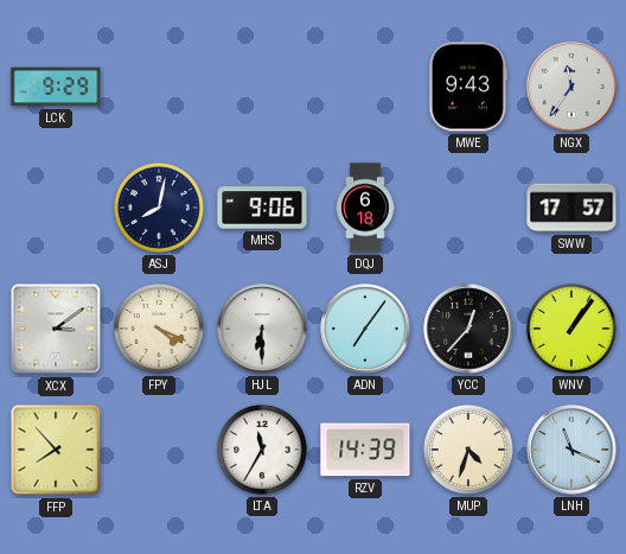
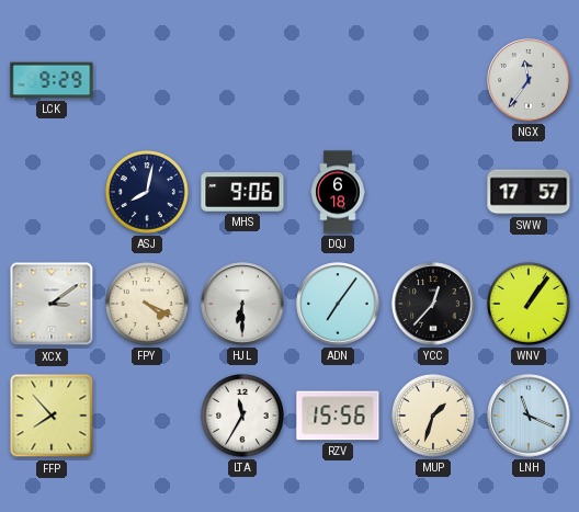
MWE: 9:43 -> none (468, 87)
RZV: 14:39 -> 15:56 (338, 416)
MUP: 4:33 -> 1:33 (433, 416)
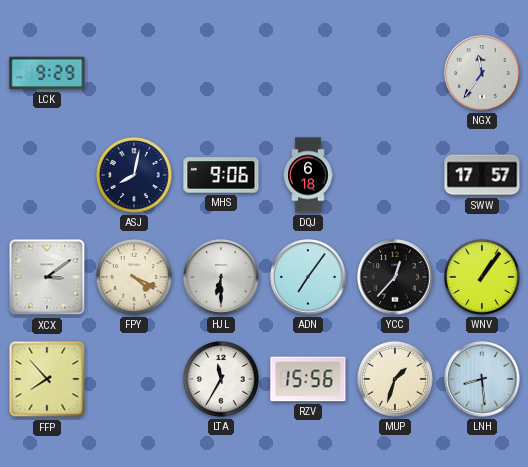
LNH: 11:19 -> 8:29 (482, 379)
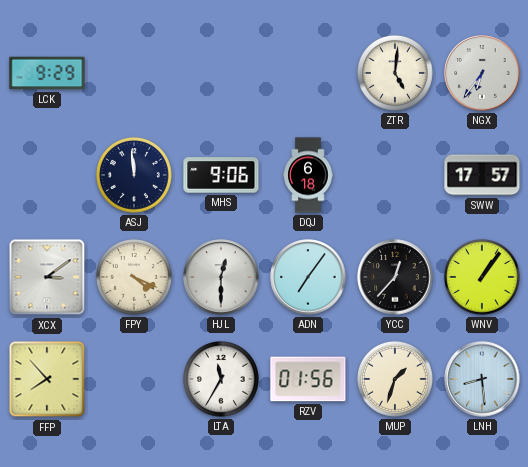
ZTR: none -> 5:01 (395, 73)
NGX: 11:36 -> 6:36 (482, 73)
ASJ: 8:02 -> 11:59 (134, 175)
HJL: 6:30 -> 12:30 (221, 277)
RZV: 15:56 -> 01:56 (308, 379)
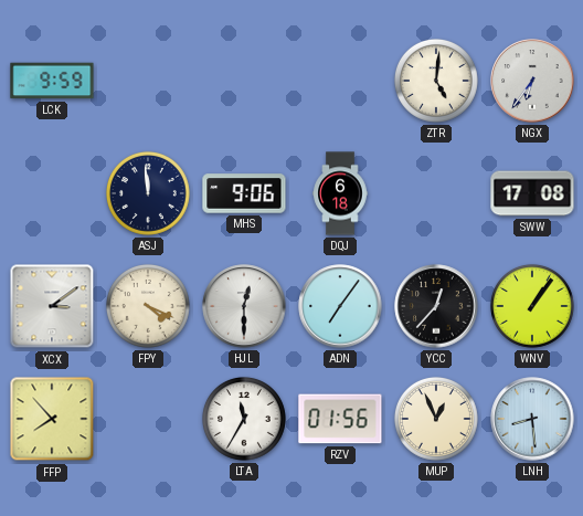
LCK: 9:29 -> 9:59 (52, 81)
SWW: 17:57 -> 17:08 (532, 193)
MUP: 1:33 -> 12:56 (436, 419)
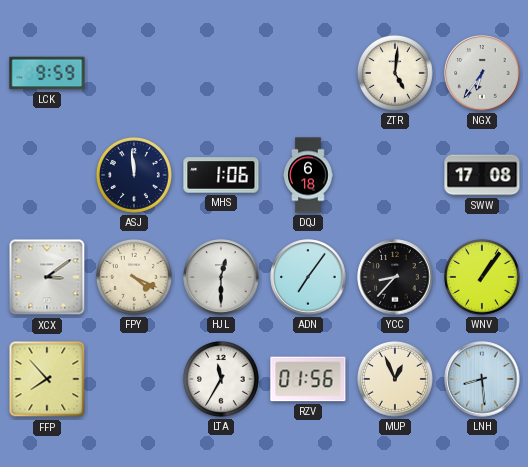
MHS: 9:06 -> 1:06 (221, 175)
YCC: 12:37 -> 8:37 (395, 277)
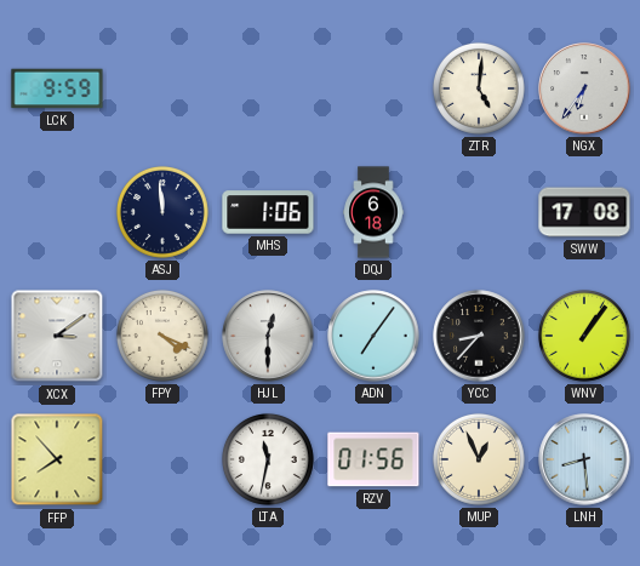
LTA: 11:35 -> 11:32 (268, 459)
